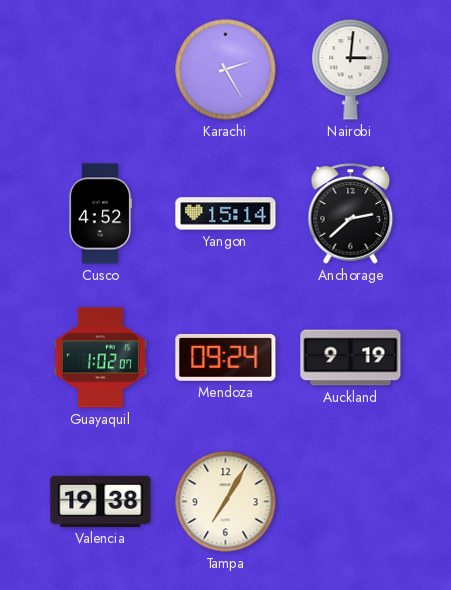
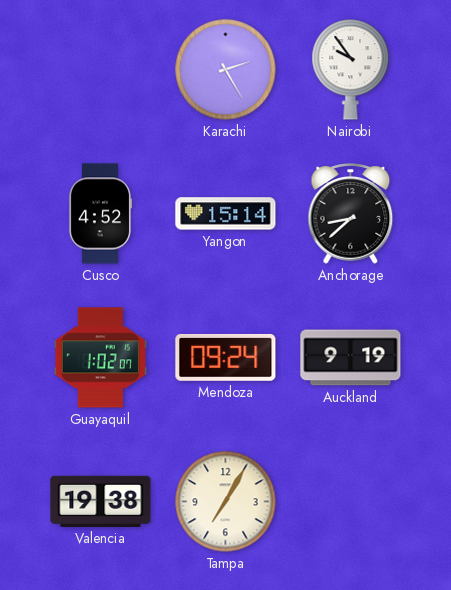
Nairobi: 3:01 -> 9:54 (351, 70)
Anchorage: 2:38 -> 8:38 (351, 214)
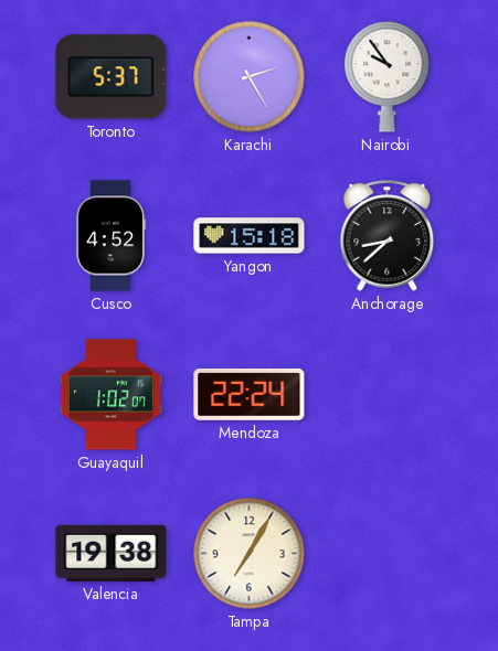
Toronto: none -> 5:37 (112, 77)
Yangon: 15:14 -> 15:18 (250, 236)
Mendoza: 09:24 -> 22:24 (250, 395)
Auckland: 9:19 -> none (351, 358)
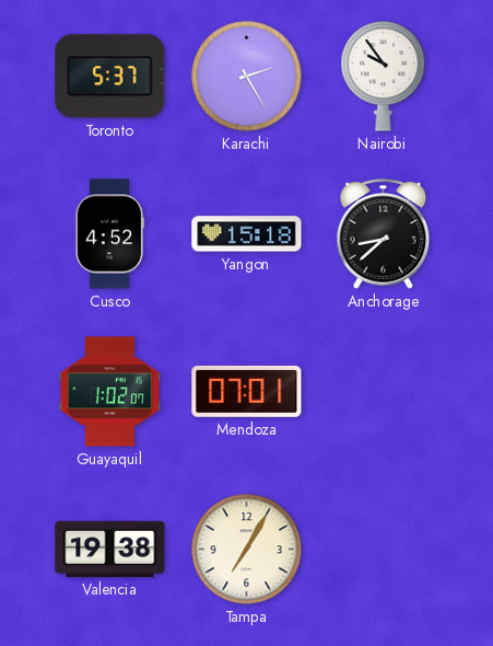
Mendoza: 22:24 -> 07:01 (247, 392)
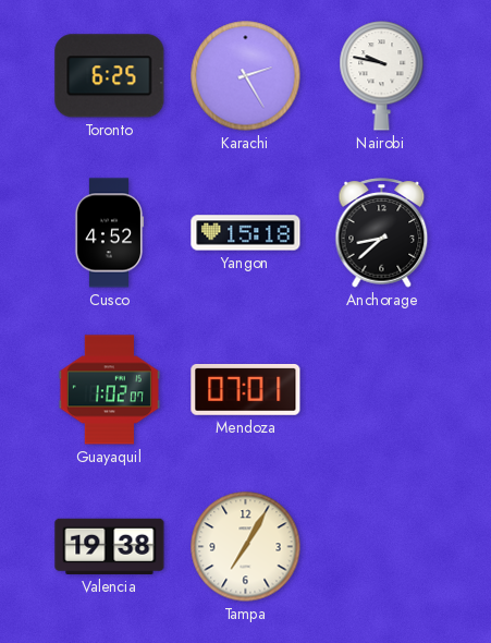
Toronto: 5:37 -> 6:25 (110, 76)
Nairobi: 9:54 -> 9:47 (382, 76)
